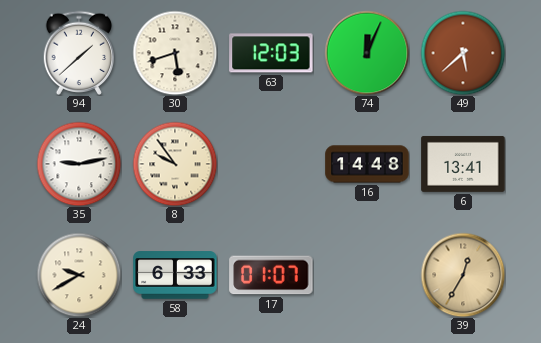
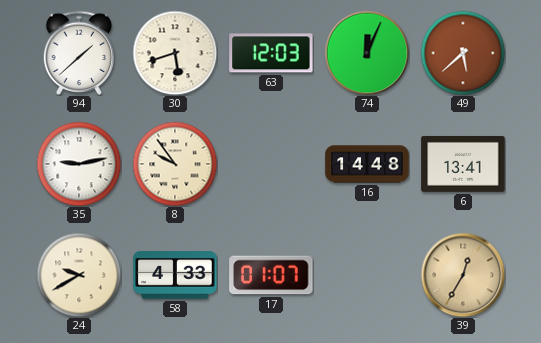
58: 6:33 -> 4:33 (175, 275)
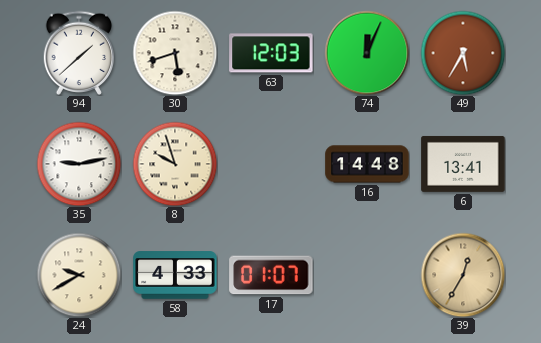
49: 5:38 -> 5:35 (463, 53)
8: 9:54 -> 9:57 (175, 164)
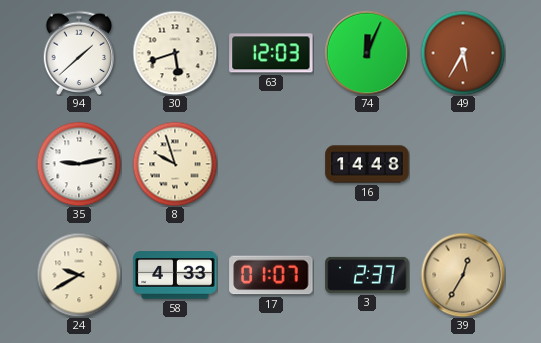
6: 13:41 -> none (463, 164)
3: none -> 2:37 (367, 275)
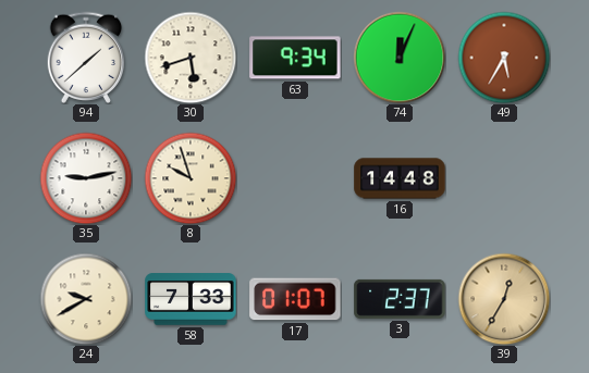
63: 12:03 -> 9:34 (295, 58)
58: 4:33 -> 7:33 (191, 299)
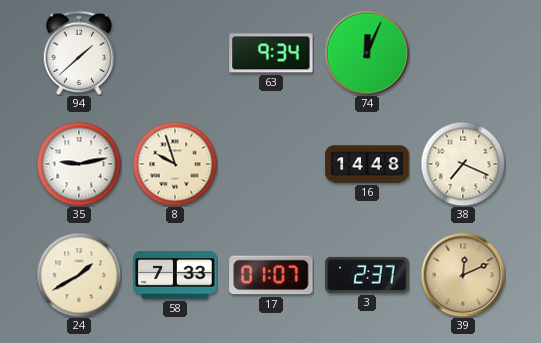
30: 5:42 -> none (191, 58)
49: 5:35 -> none (504, 58)
38: none -> 7:19 (463, 164)
24: 9:40 -> 1:40 (79, 275)
39: 12:35 -> 12:11 (463, 275)
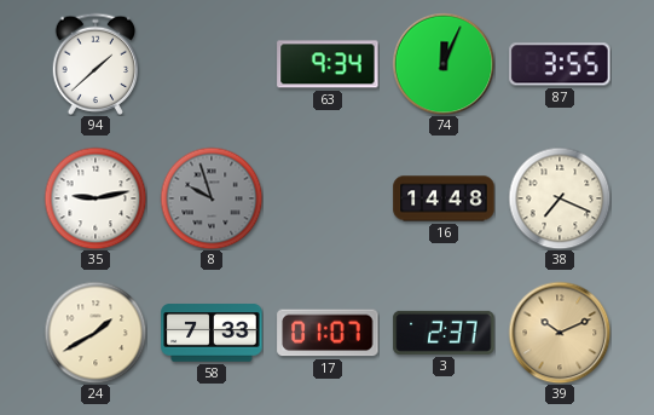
87: none -> 3:55 (560, 64)
8 dial: cream -> grey (212, 198)
39: 12:11 -> 10:11 (560, 333)
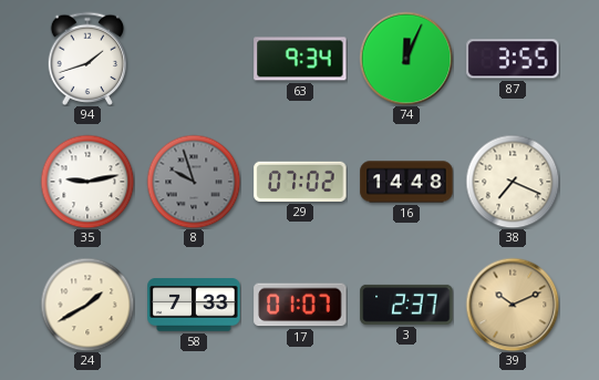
94: 1:38 -> 1:42 (87, 59)
29: none -> 07:02 (300, 182)
